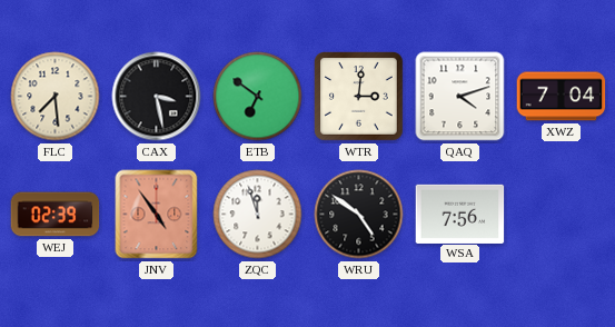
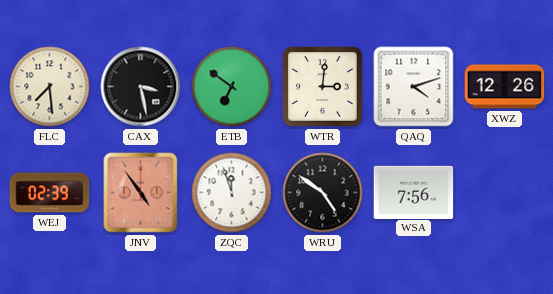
XWZ: 7:04 -> 12:26 (505, 87)
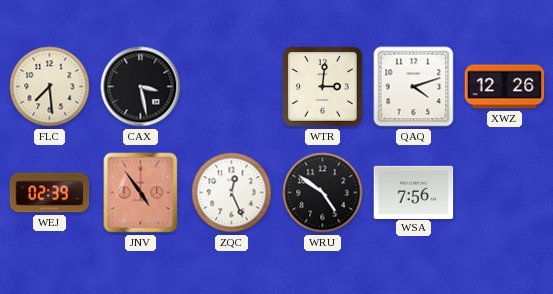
ETB: 6:51 -> none (232, 87)
ZQC: 11:57 -> 12:26 (232, 193)
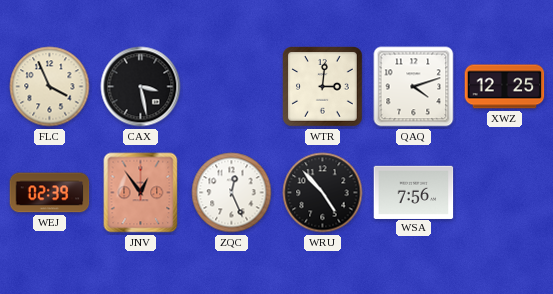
FLC: 7:29 -> 3:56 (50, 87)
XWZ: 12:26 -> 12:25 (505, 87)
JNV: 4:54 -> 12:54 (141, 193)
WRU: 4:51 -> 4:53 (323, 193)
